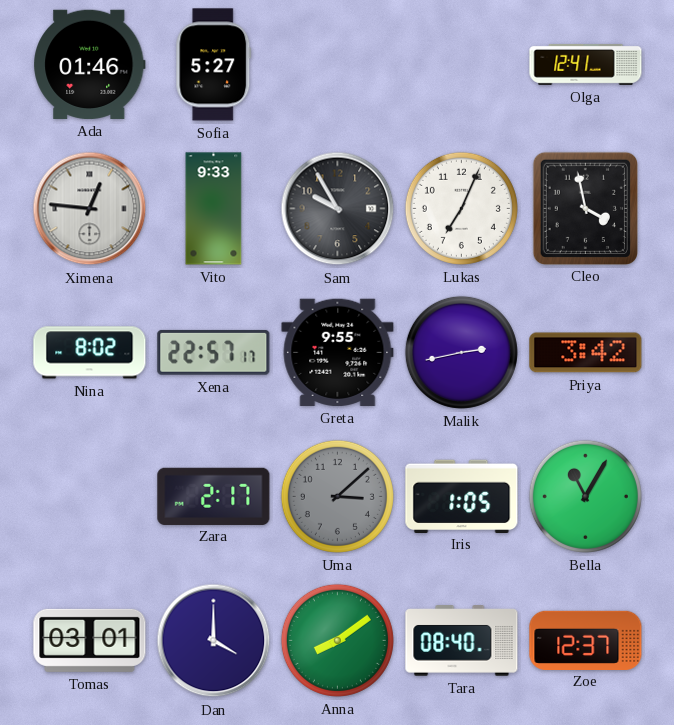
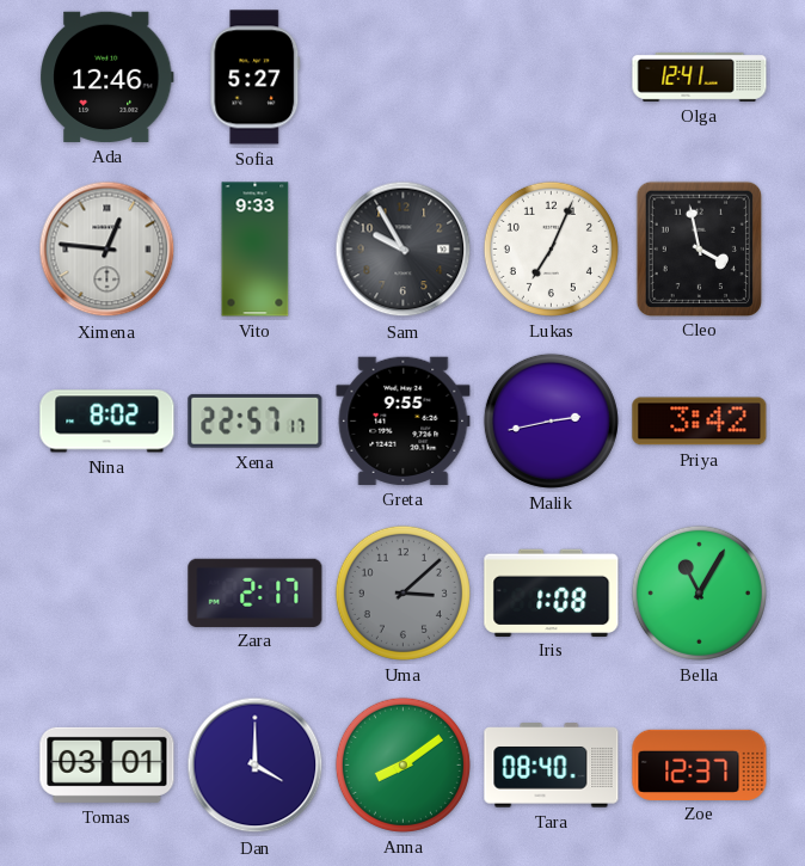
Ada: 01:46 -> 12:46 (107, 76)
Iris: 1:05 -> 1:08 (552, 592)
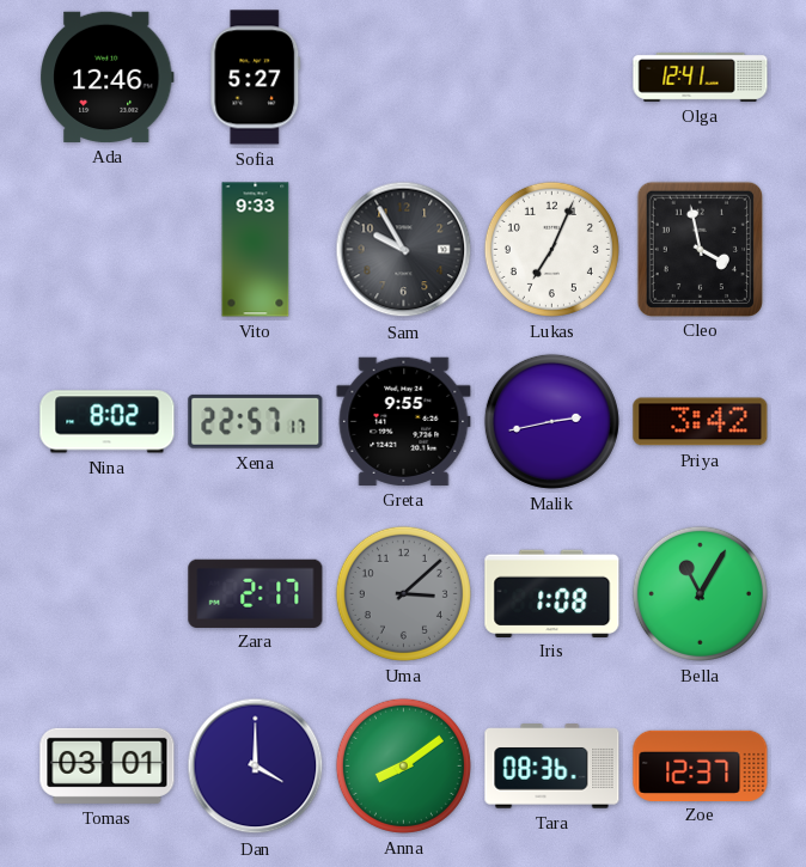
Ximena: 12:46 -> none (107, 250)
Tara: 08:40 -> 08:36 (552, 767)
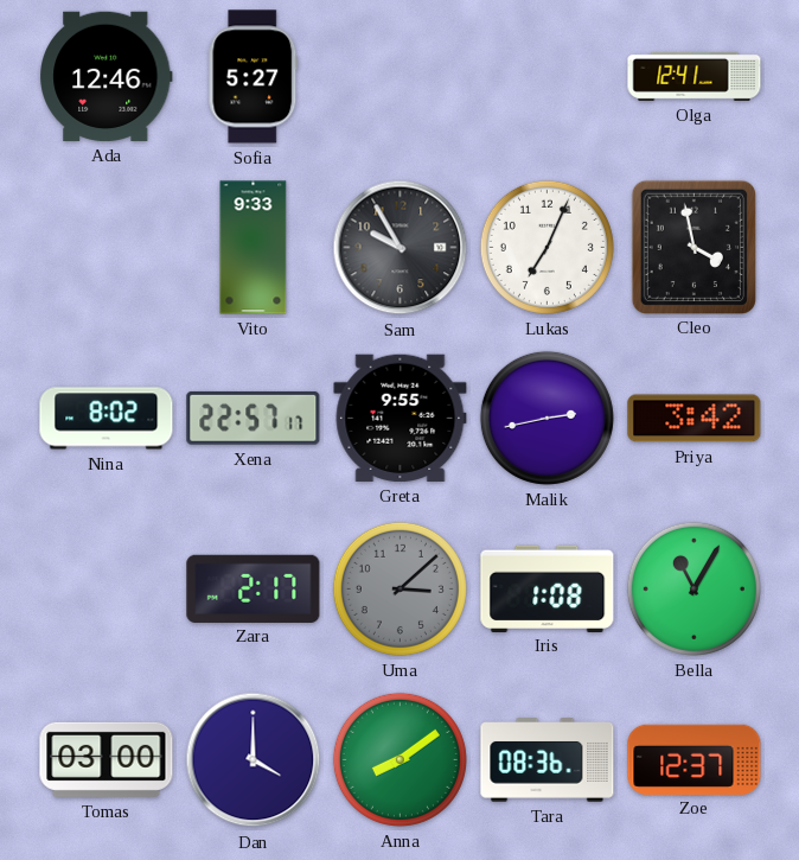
Tomas: 03:01 -> 03:00 (107, 759)
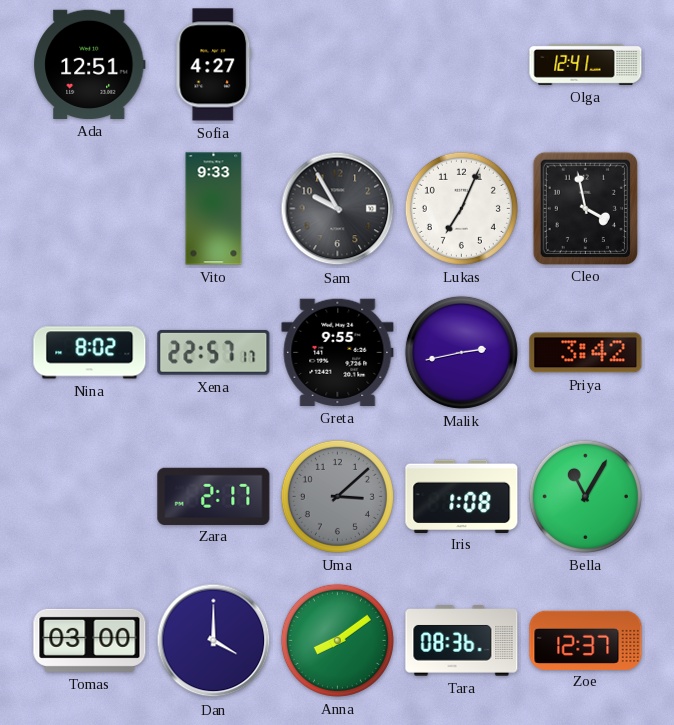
Ada: 12:46 -> 12:51 (90, 64)
Sofia: 5:27 -> 4:27 (214, 65)
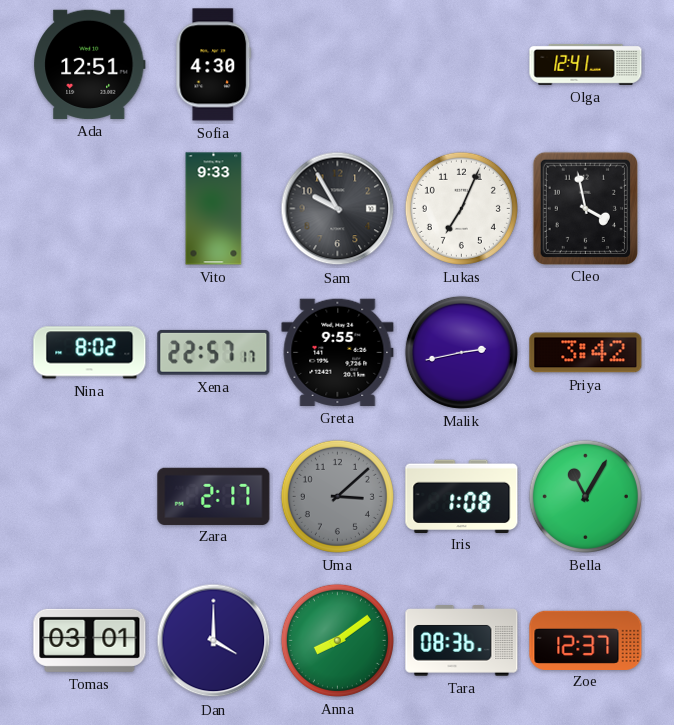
Sofia: 4:27 -> 4:30 (214, 65)
Tomas: 03:00 -> 03:01 (90, 640)
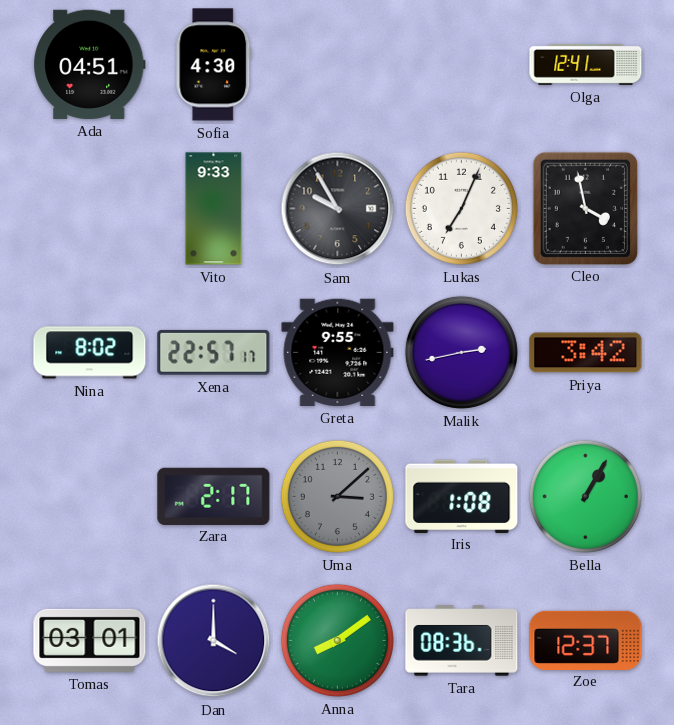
Ada: 12:51 -> 04:51 (90, 64)
Bella: 11:05 -> 1:05 (585, 496)
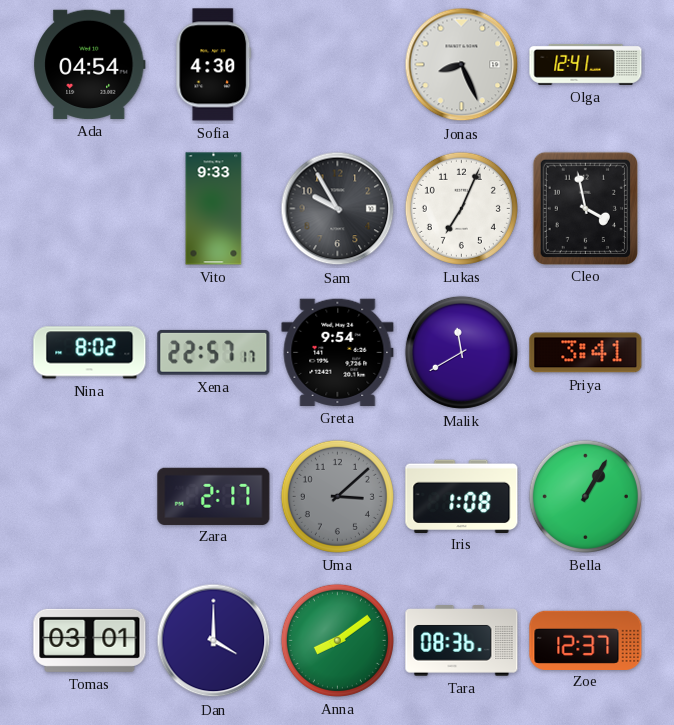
Ada: 04:51 -> 04:54 (90, 64)
Jonas: none -> 8:26 (462, 65)
Greta: 9:55 -> 9:54 (338, 352)
Malik: 2:43 -> 11:40 (461, 352)
Priya: 3:42 -> 3:41 (586, 353)
